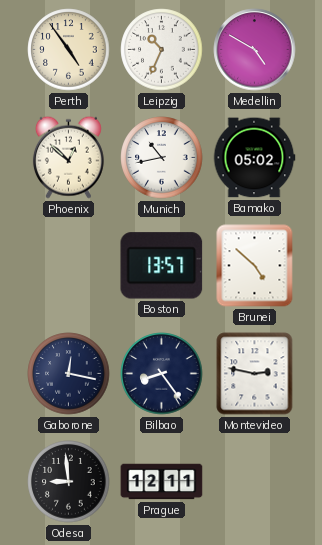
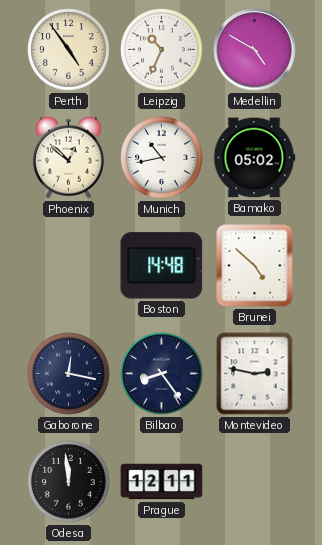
Boston: 13:57 -> 14:48 (162, 266)
Odesa: 8:59 -> 11:59 (69, 482)
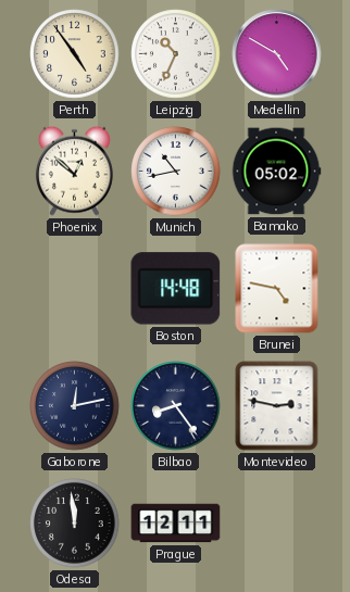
Brunei: 4:52 -> 4:47 (277, 289)
Gaborone: 12:17 -> 12:13 (75, 406)
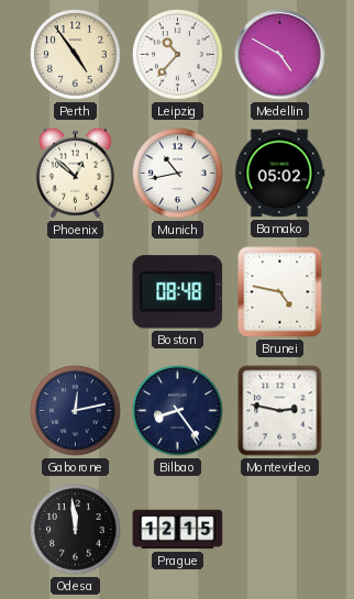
Leipzig: 10:34 -> 10:37 (178, 55)
Boston: 14:48 -> 08:48 (178, 292)
Prague: 12:11 -> 12:15 (178, 530)
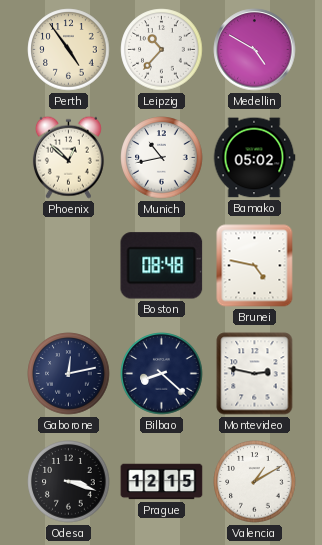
Bilbao: 8:24 -> 8:22 (162, 374)
Odesa: 11:59 -> 3:18 (69, 482)
Valencia: none -> 1:10 (255, 482)
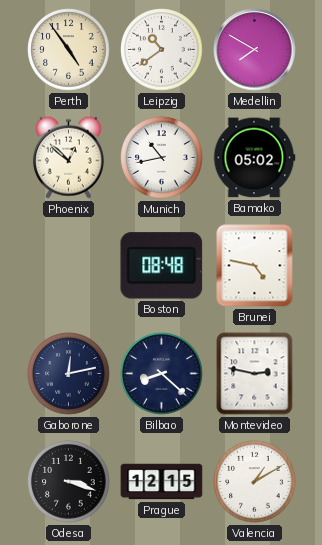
Leipzig: 10:37 -> 10:39 (162, 50)
Medellin: 4:50 -> 7:50 (255, 50)
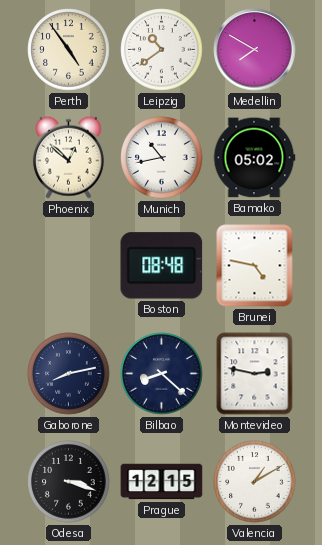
Gaborone: 12:13 -> 8:13 (69, 374)
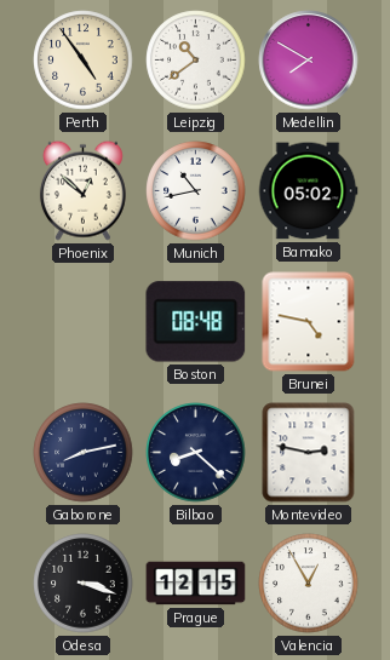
Valencia: 1:10 -> 12:55 (309, 584)
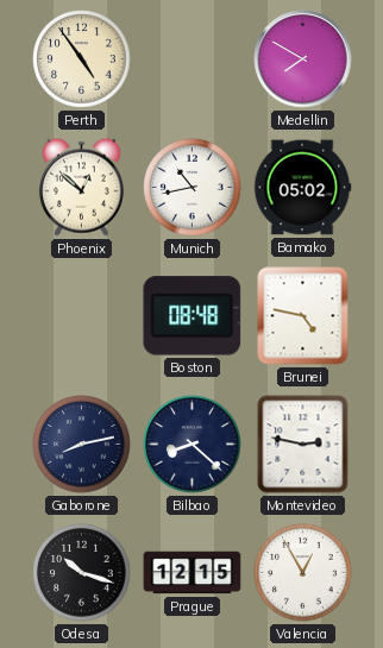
Leipzig: 10:39 -> none (196, 61)
Odesa: 3:18 -> 10:18 (82, 573)
